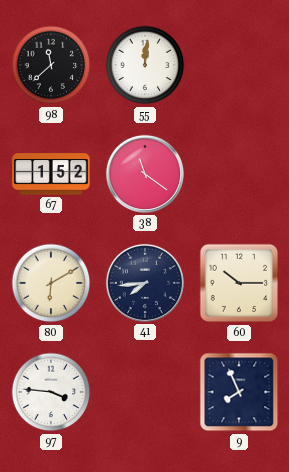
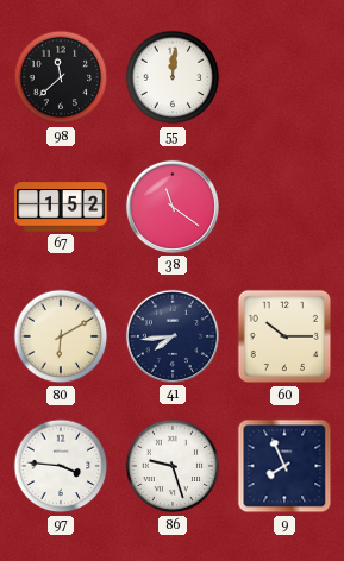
86: none -> 9:27 (173, 466)
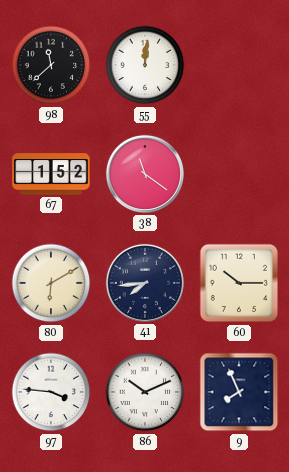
86: 9:27 -> 10:11 (145, 392)
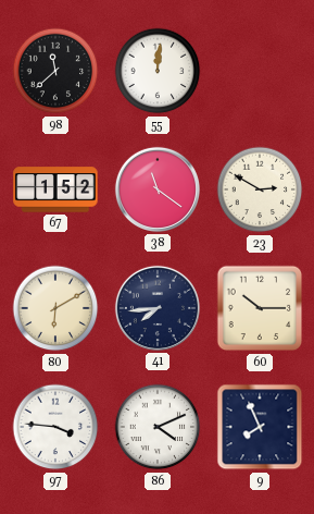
23: none -> 2:50 (260, 189)
86: 10:11 -> 4:11 (158, 427)
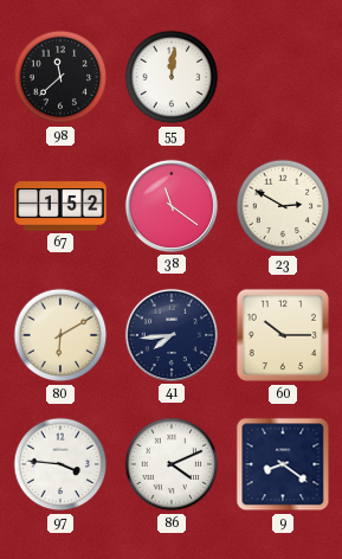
9: 7:56 -> 8:21 (283, 464)
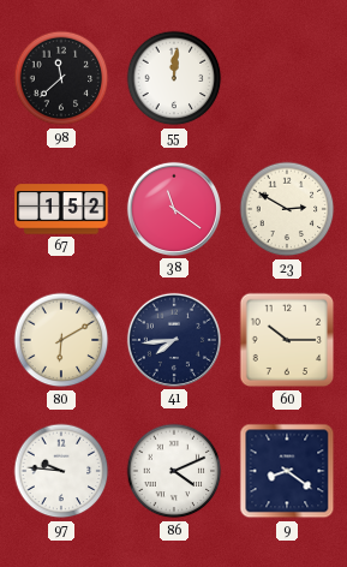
97: 3:46 -> 9:46 (61, 471)
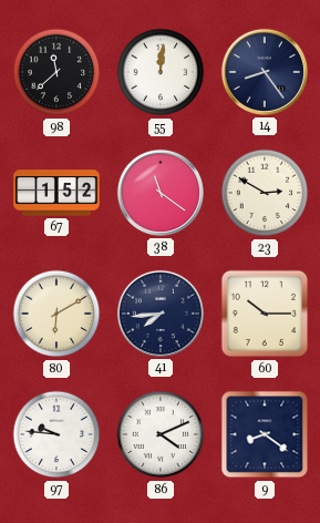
14: none -> 8:24 (265, 72)
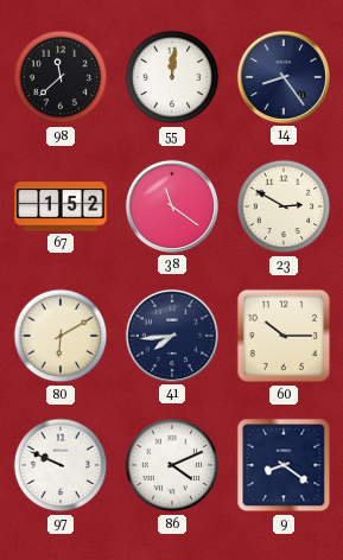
97: 9:46 -> 9:49 (61, 465)
